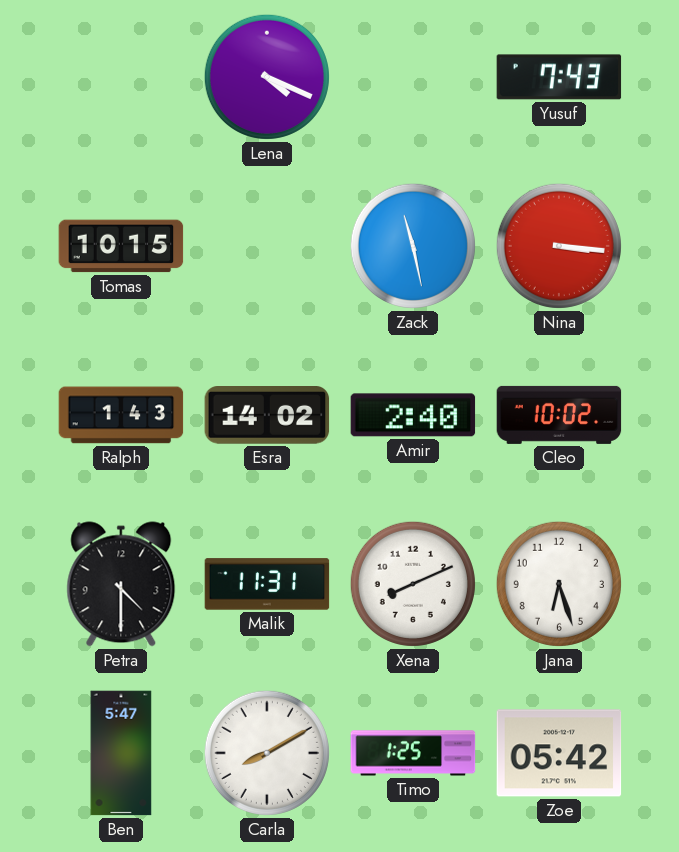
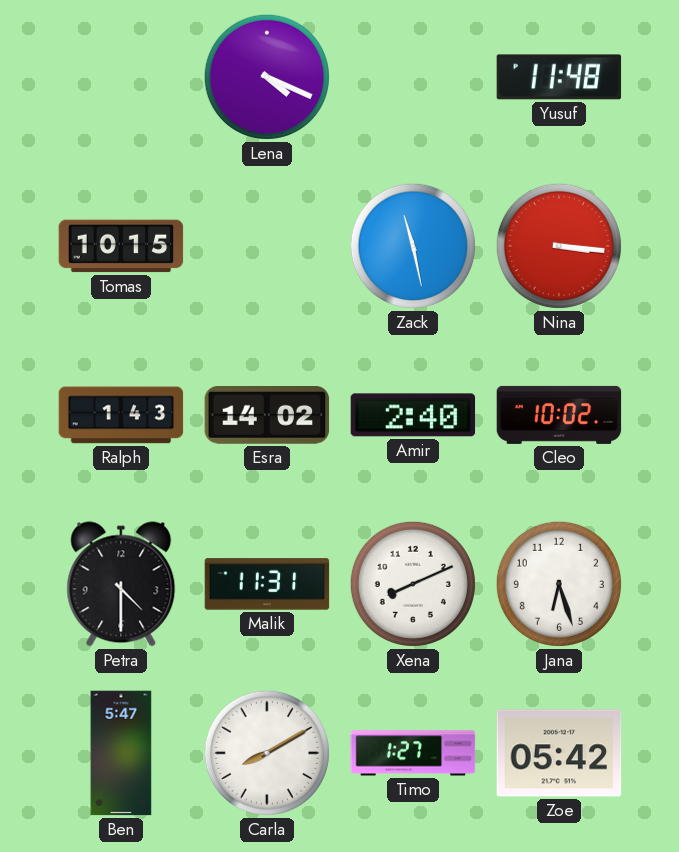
Yusuf: 7:43 -> 11:48 (559, 77)
Timo: 1:25 -> 1:27 (413, 753)
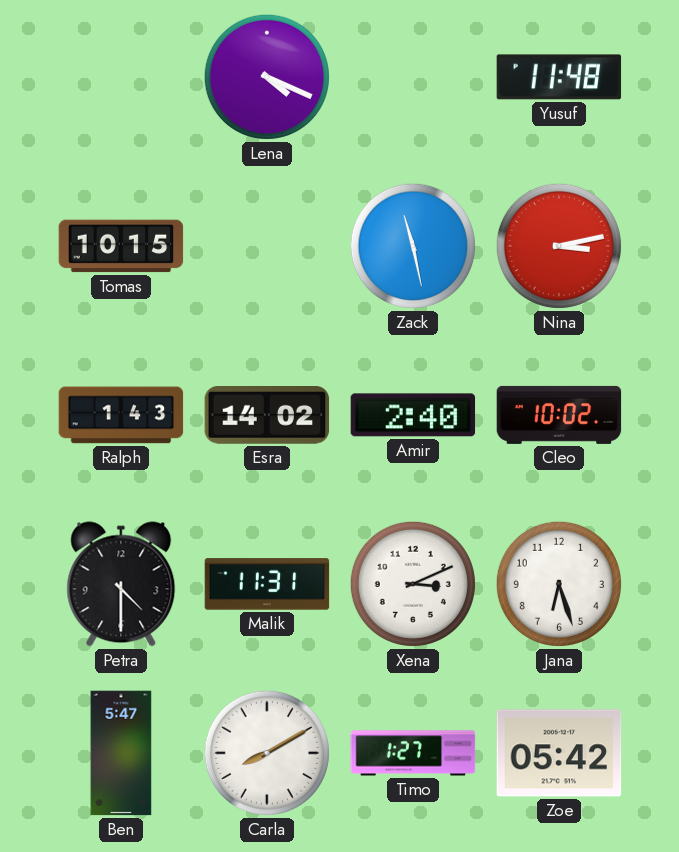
Nina: 3:16 -> 3:13 (559, 246)
Xena: 8:11 -> 3:11 (413, 584)
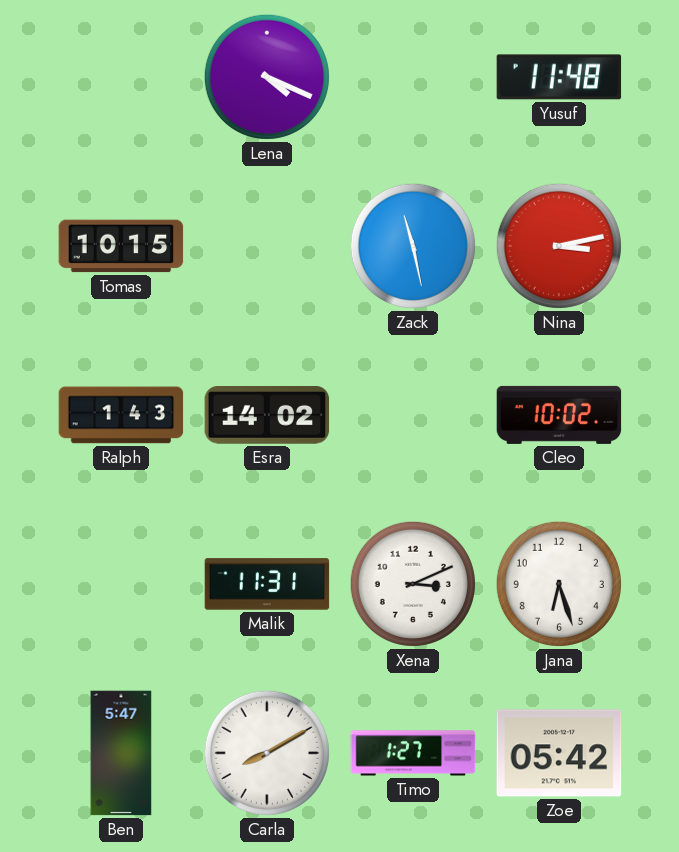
Amir: 2:40 -> none (413, 415)
Petra: 4:30 -> none (121, 584)
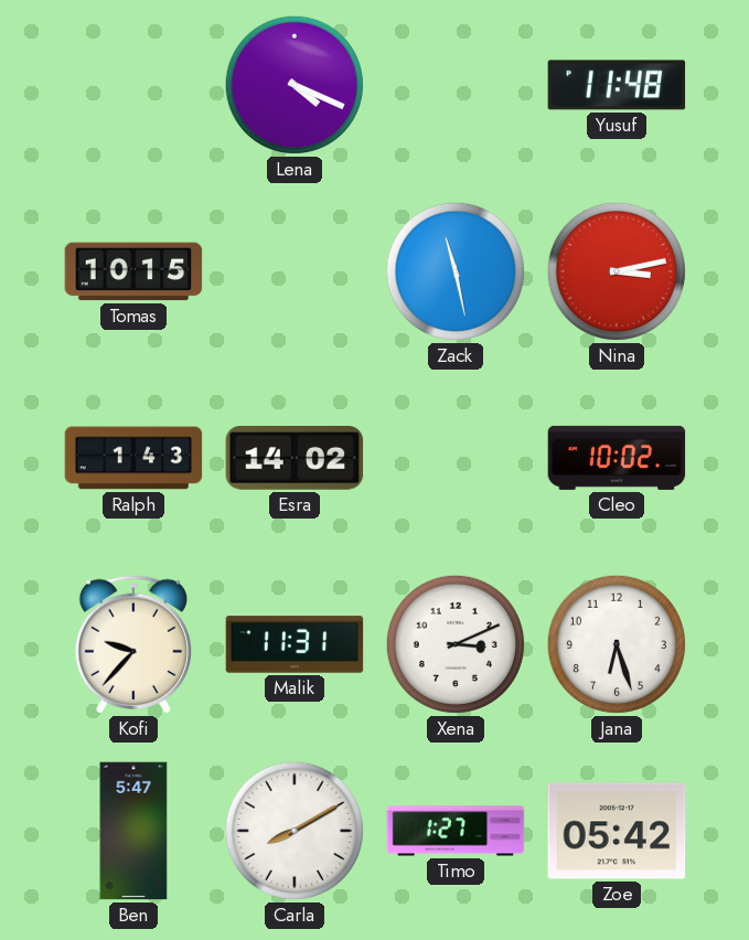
Kofi: none -> 9:37 (132, 644)
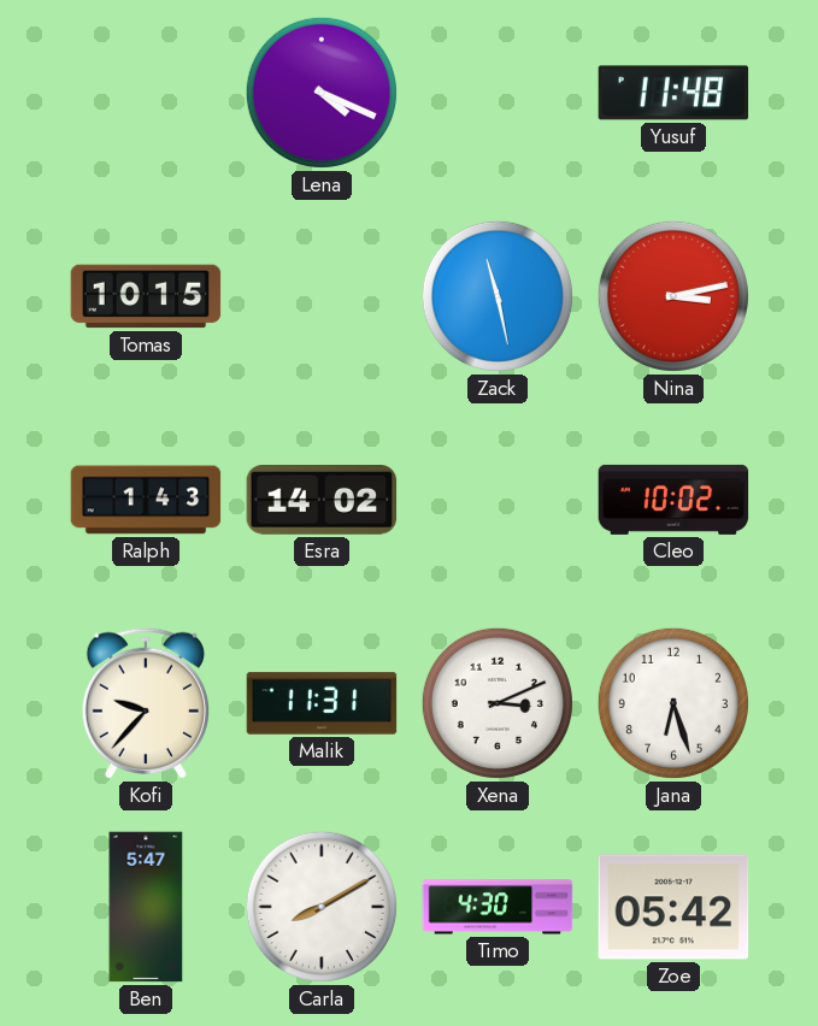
Timo: 1:27 -> 4:30 (498, 907)
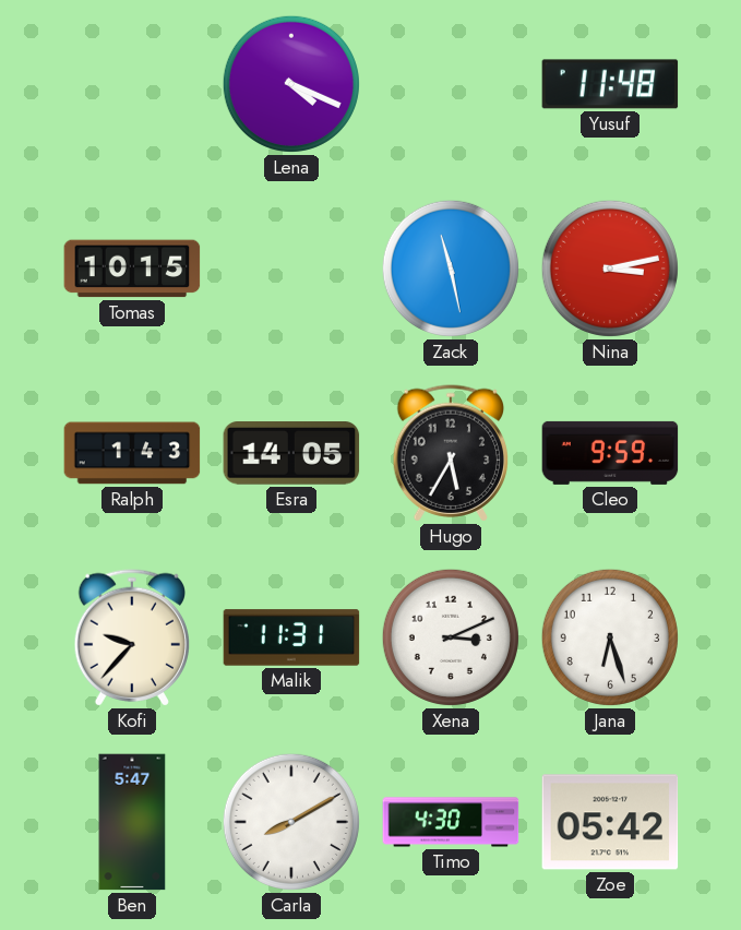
Esra: 14:02 -> 14:05 (291, 454)
Hugo: none -> 5:35 (450, 453)
Cleo: 10:02 -> 9:59 (610, 453)
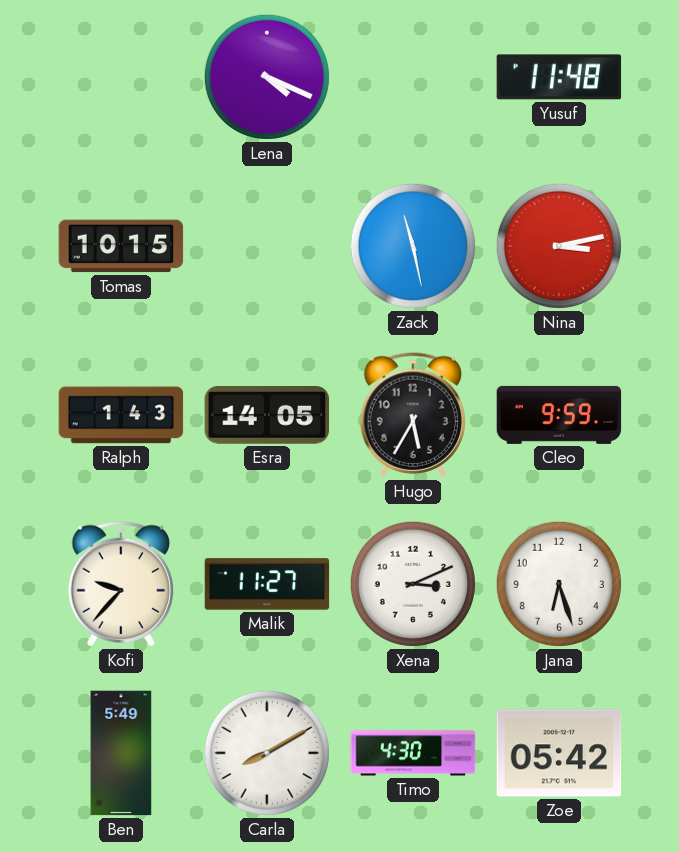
Malik: 11:31 -> 11:27 (267, 584)
Ben: 5:47 -> 5:49 (121, 753)
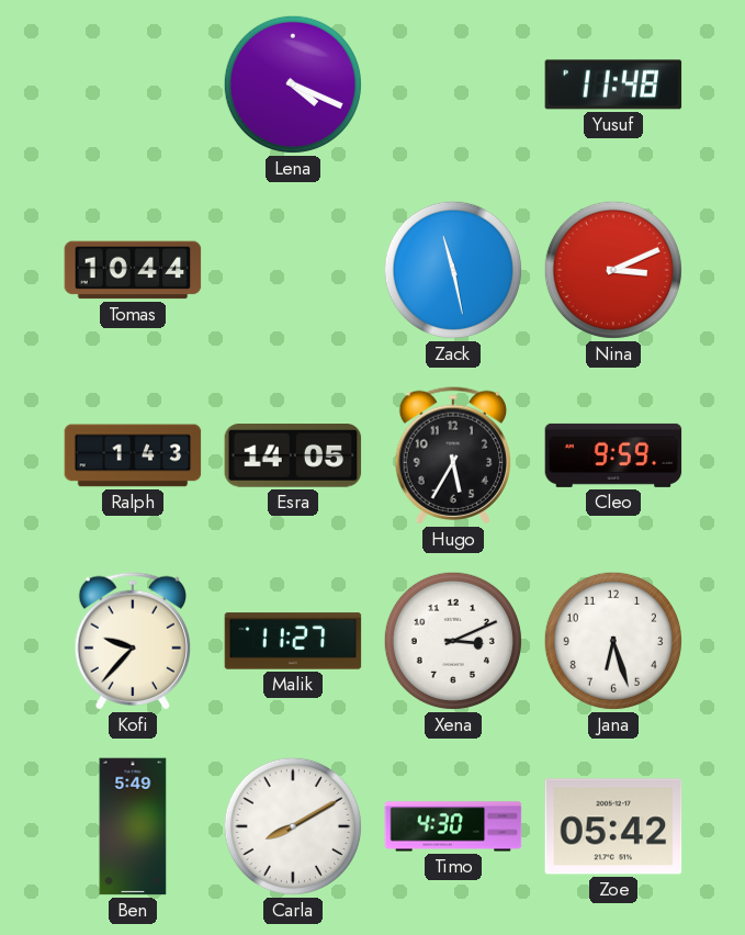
Tomas: 10:15 -> 10:44 (133, 270)
Nina: 3:13 -> 3:11 (613, 270)
